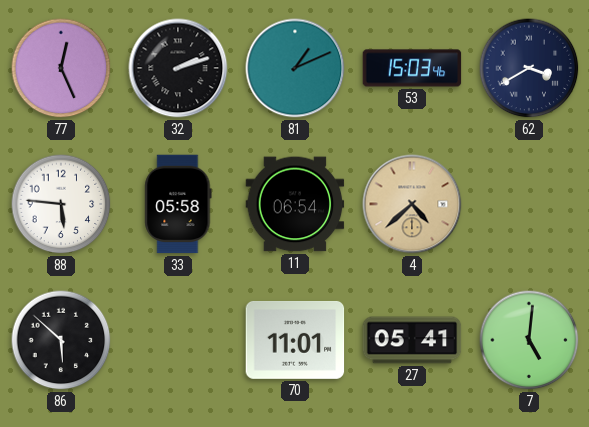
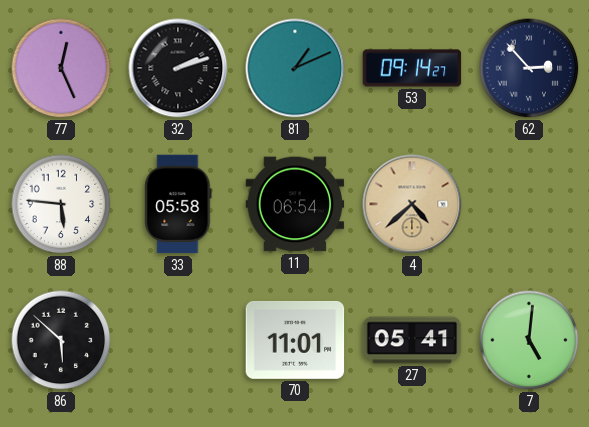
53: 15:03 -> 09:14 (412, 68)
62: 3:40 -> 2:53 (529, 68)
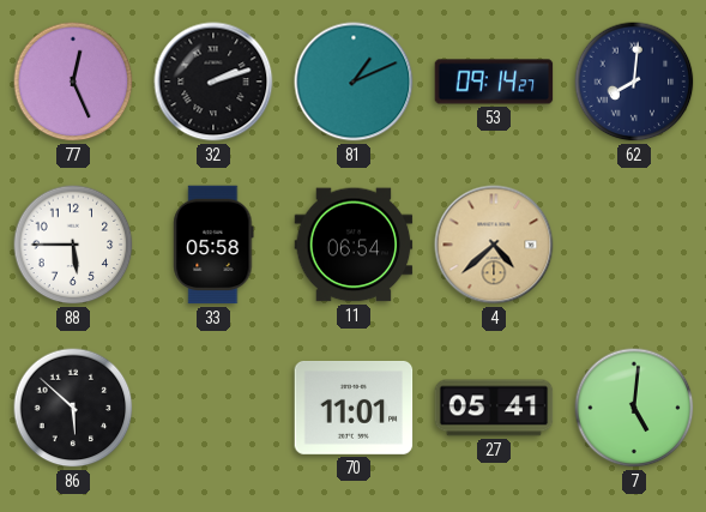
62: 2:53 -> 8:01 (634, 82)
88: 5:46 -> 5:45 (73, 245)
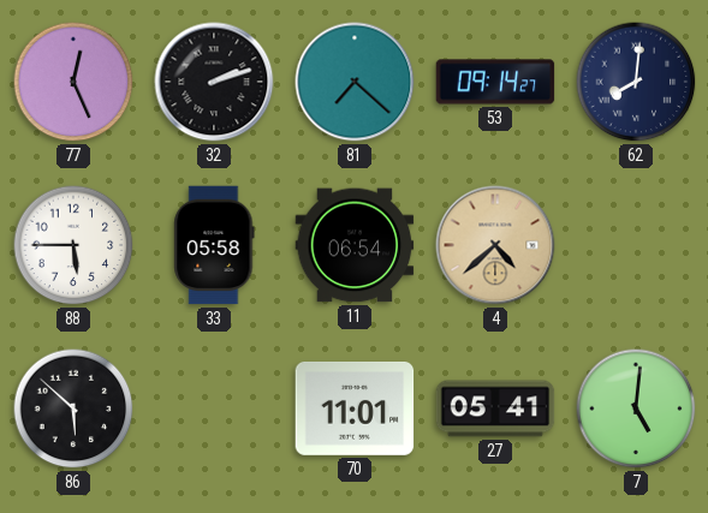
81: 1:11 -> 7:22 (355, 82)
